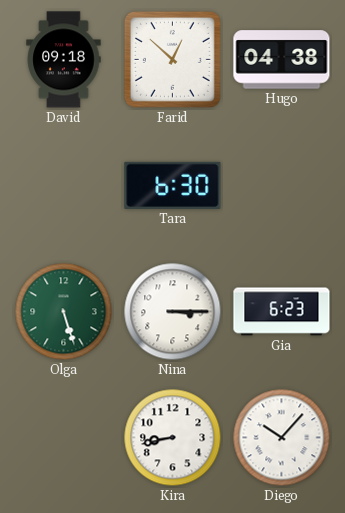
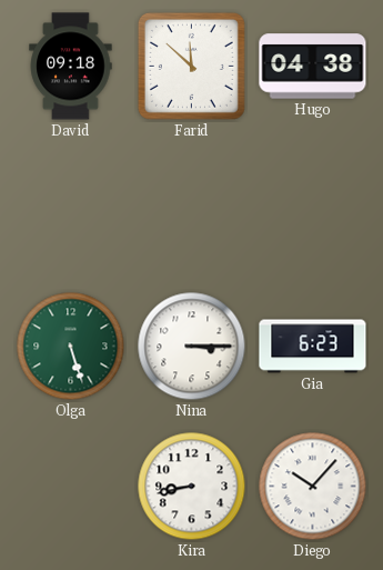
Farid: 12:52 -> 11:52 (191, 66)
Tara: 6:30 -> none (173, 185)
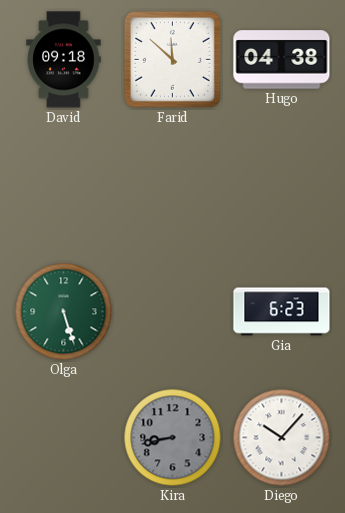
Nina: 3:15 -> none (192, 347)
Kira dial: white -> grey (173, 438)
